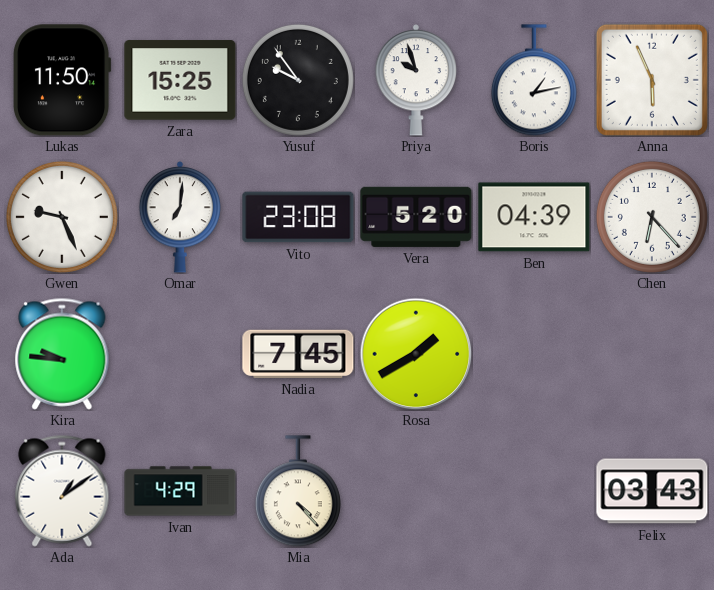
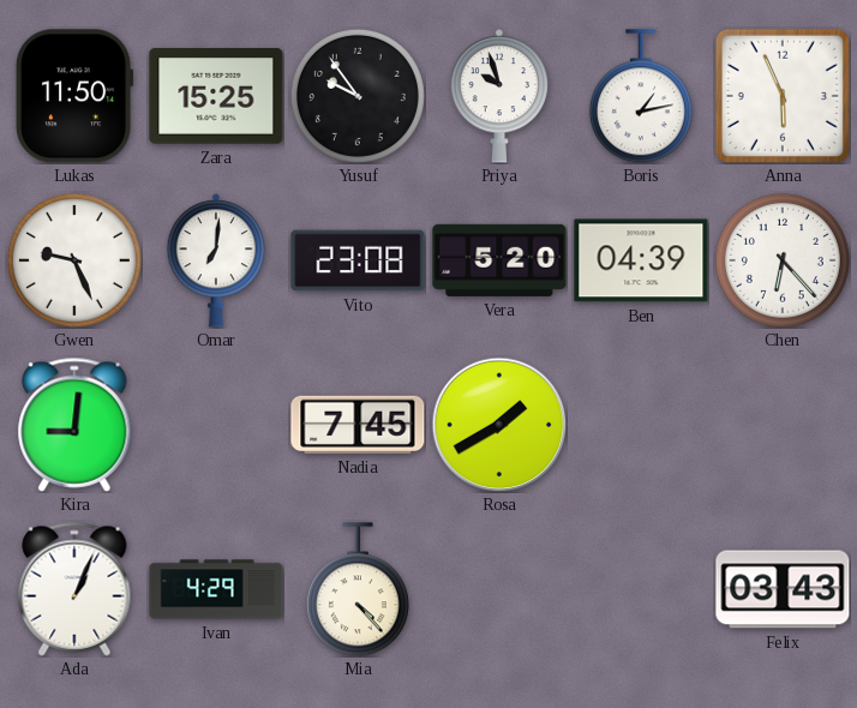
Kira: 9:46 -> 9:01 (74, 425)
Ada: 1:09 -> 1:04 (74, 589)
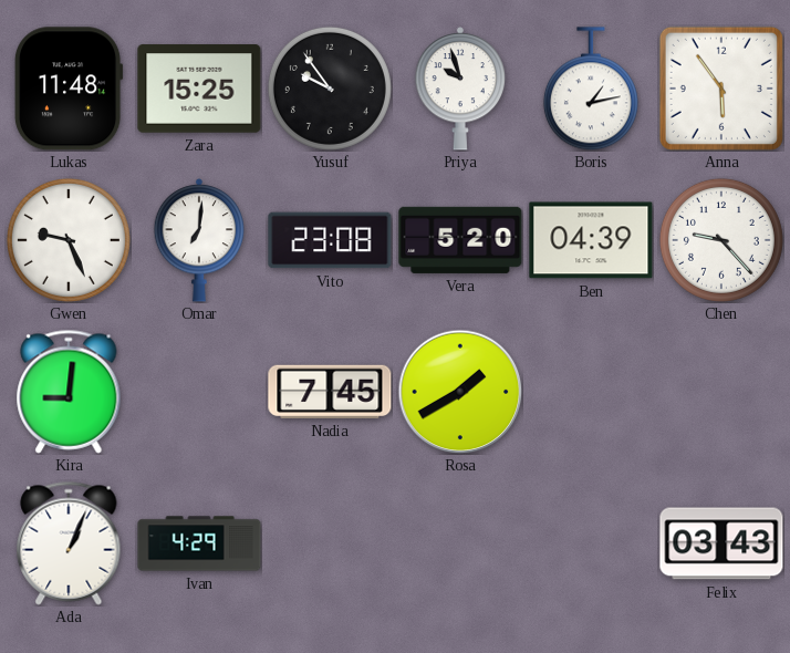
Lukas: 11:50 -> 11:48 (69, 89)
Anna: 5:56 -> 5:54 (721, 89)
Chen: 6:23 -> 9:23 (721, 240)
Mia: 4:23 -> none (358, 589)
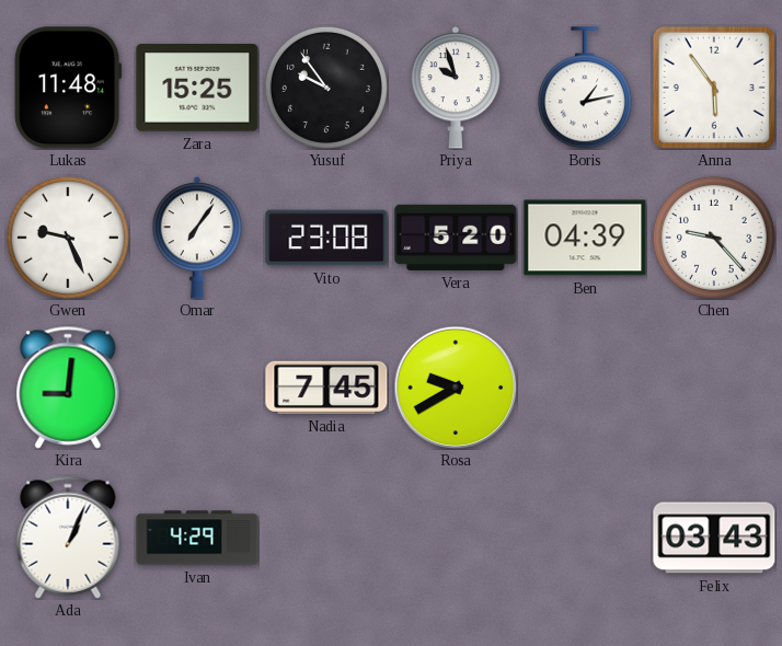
Omar: 7:01 -> 7:06 (197, 238)
Rosa: 1:40 -> 9:40 (456, 388)
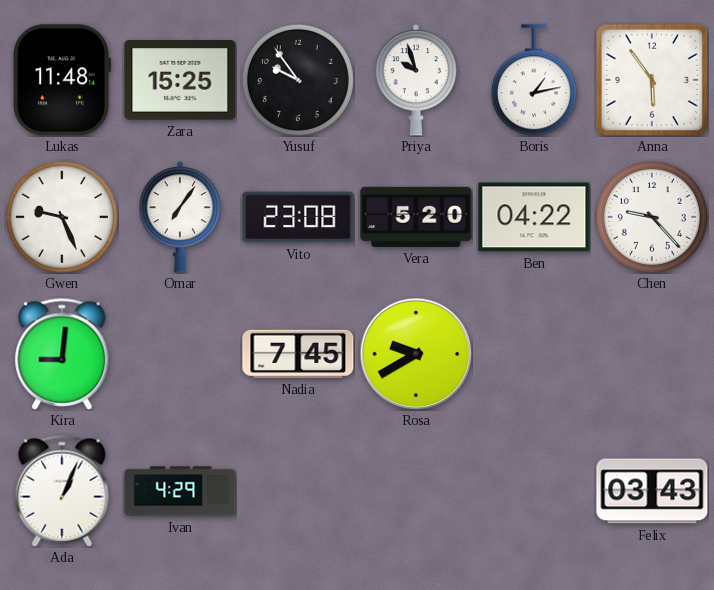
Ben: 04:39 -> 04:22 (534, 217)
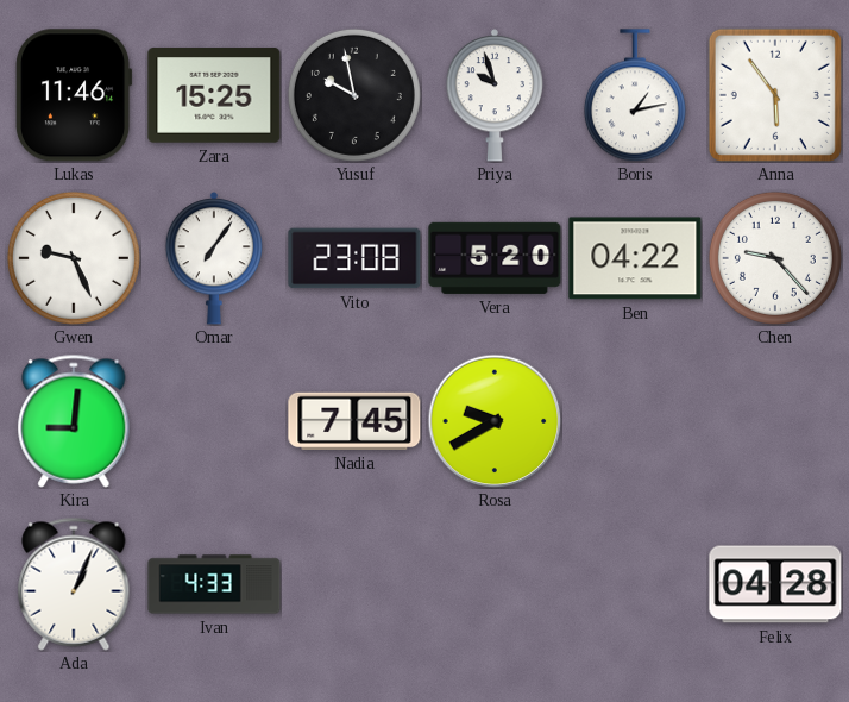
Lukas: 11:48 -> 11:46 (74, 95)
Yusuf: 9:54 -> 9:58 (354, 95)
Ivan: 4:29 -> 4:33 (214, 584)
Felix: 03:43 -> 04:28 (775, 584)
